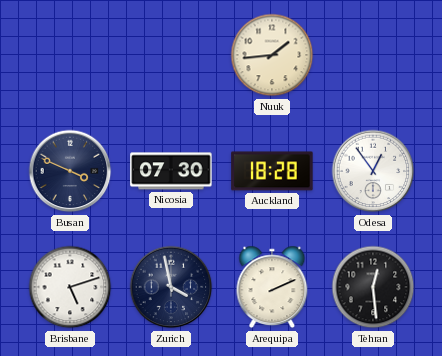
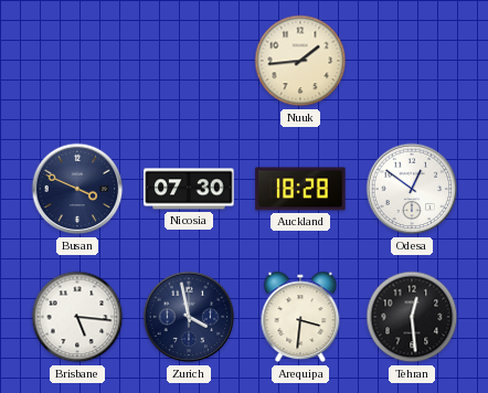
Odesa: 12:54 -> 12:51 (412, 189)
Brisbane: 5:12 -> 5:16 (77, 317)
Arequipa: 2:11 -> 3:31 (300, 317)
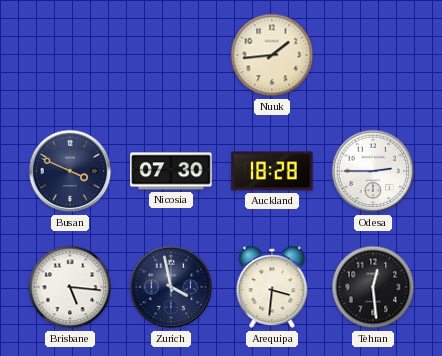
Odesa: 12:51 -> 2:45 (373, 171)
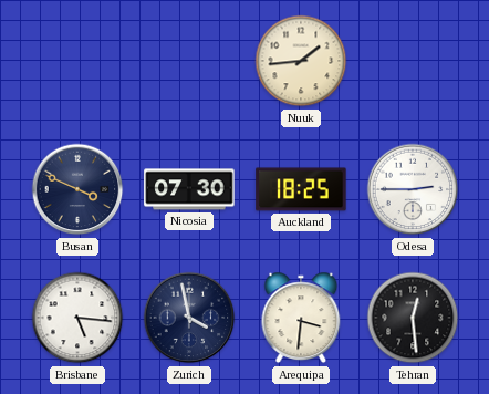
Auckland: 18:28 -> 18:25 (301, 189)
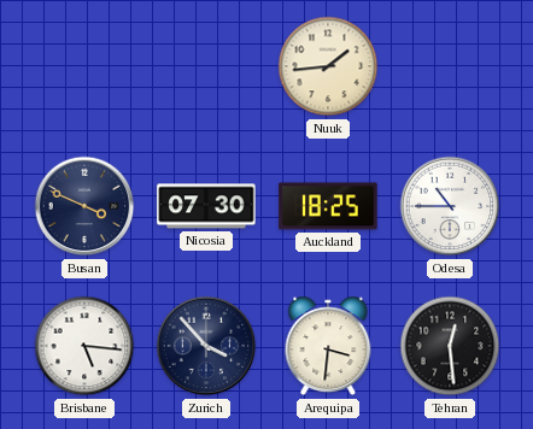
Odesa: 2:45 -> 10:45 (450, 206)
Zurich: 3:58 -> 3:53 (206, 346)
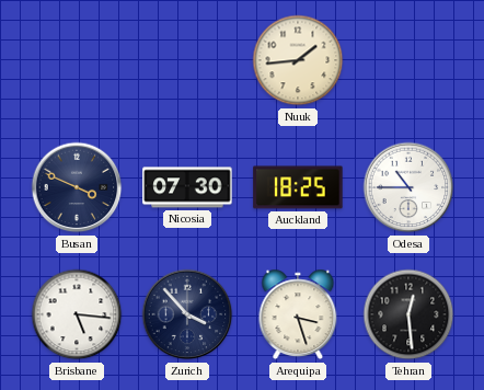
Arequipa: 3:31 -> 3:27 (298, 314)
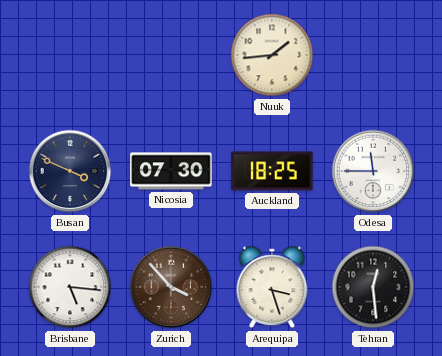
Odesa: 10:45 -> 11:45 (373, 171)
Zurich dial: navy -> brown (171, 287)
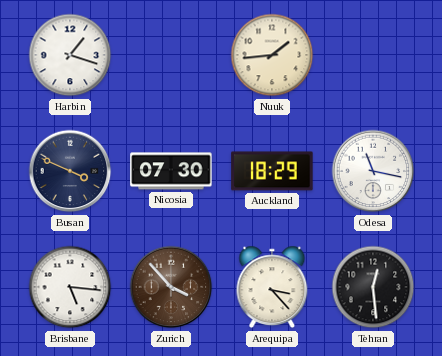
Harbin: none -> 1:18 (70, 55)
Auckland: 18:25 -> 18:29 (272, 171)
Odesa: 11:45 -> 11:17 (373, 171)
Arequipa: 3:27 -> 3:23 (272, 287)
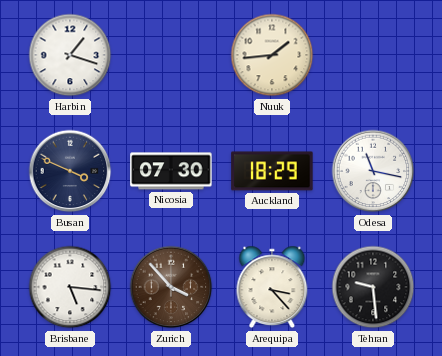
Tehran: 12:29 -> 9:29 (373, 287)
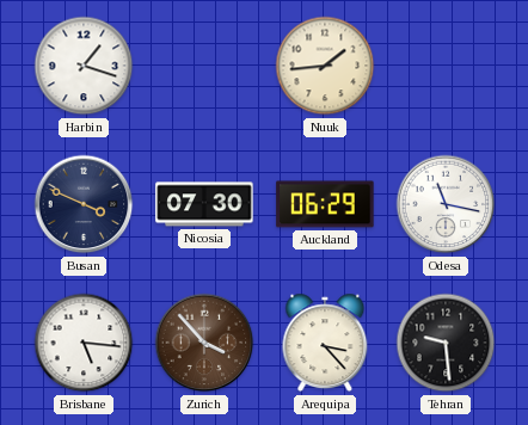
Auckland: 18:29 -> 06:29 (325, 204)
